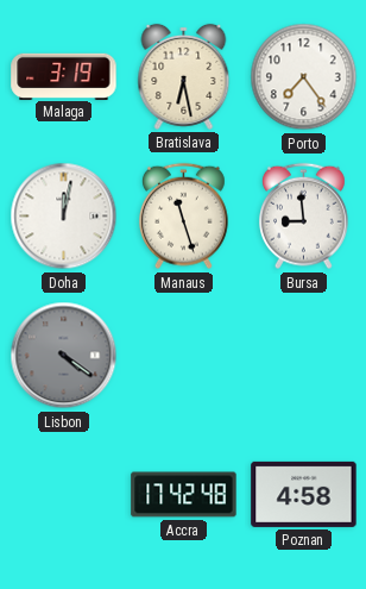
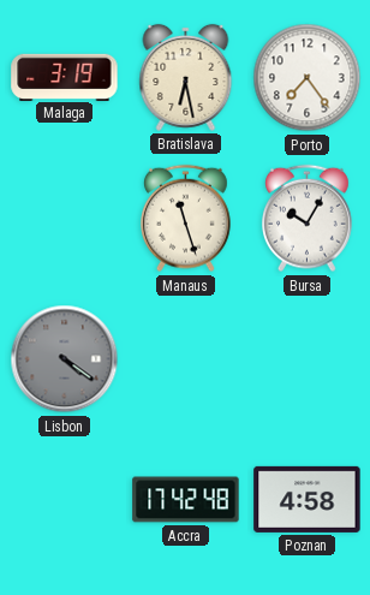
Doha: 12:02 -> none (64, 217)
Bursa: 8:59 -> 10:05 (308, 219)
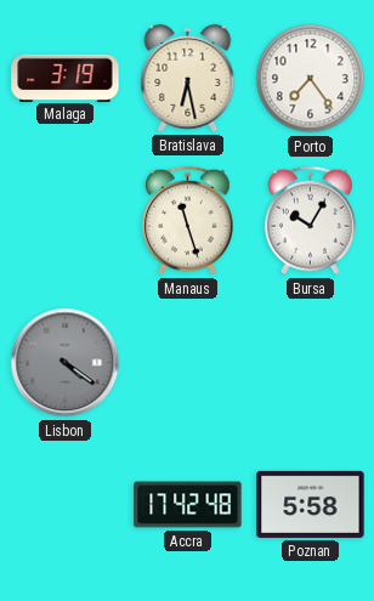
Poznan: 4:58 -> 5:58 (311, 504)
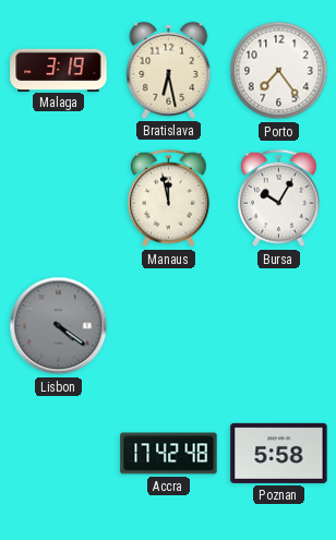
Manaus: 11:27 -> 11:58 (169, 199)
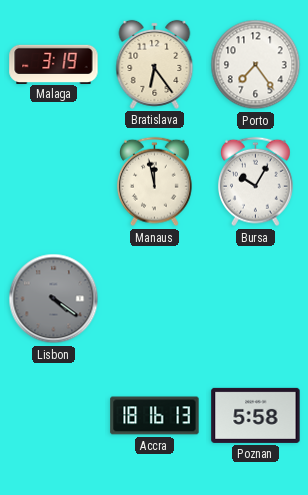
Bratislava: 6:28 -> 6:24 (155, 64)
Accra: 17:42 -> 18:16 (155, 416)
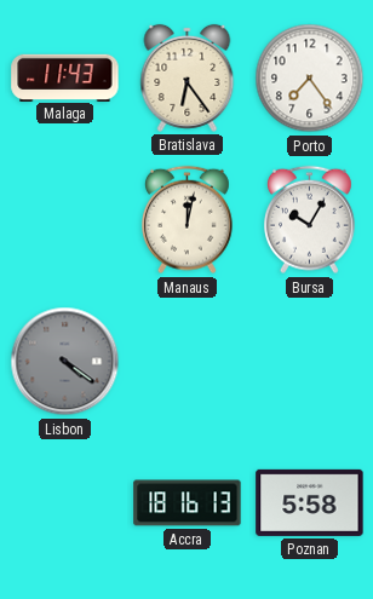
Malaga: 3:19 -> 11:43 (65, 77)
Manaus: 11:58 -> 12:02 (188, 220)
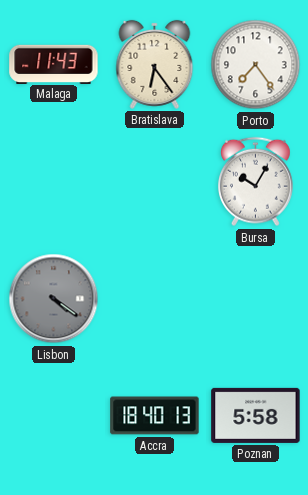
Manaus: 12:02 -> none (188, 220)
Accra: 18:16 -> 18:40 (155, 416)
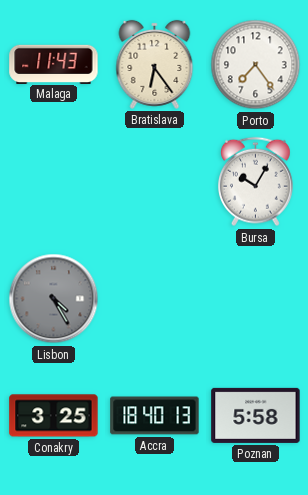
Lisbon: 4:21 -> 4:25 (54, 299)
Conakry: none -> 3:25 (54, 416)
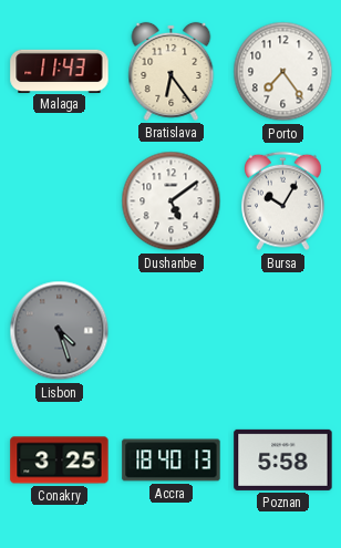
Dushanbe: none -> 5:09 (172, 201)
Lisbon: 4:25 -> 4:27 (60, 331)
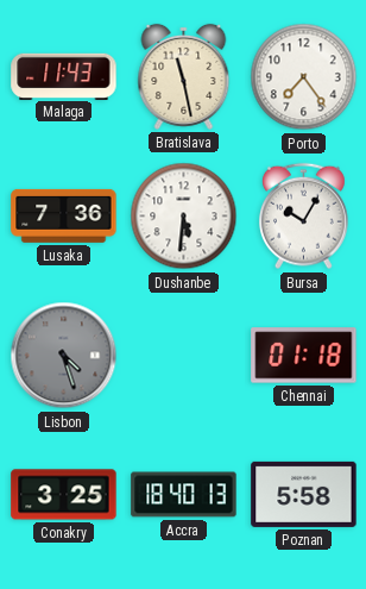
Bratislava: 6:24 -> 11:28 (184, 76)
Lusaka: none -> 7:36 (64, 215)
Dushanbe: 5:09 -> 5:31 (184, 217)
Chennai: none -> 01:18 (304, 356)
